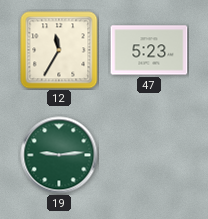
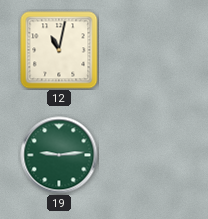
12: 11:35 -> 11:02 (59, 50)
47: 5:23 -> none (149, 50)
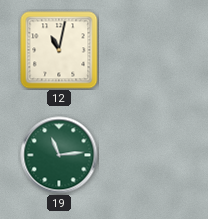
19: 9:14 -> 11:14 (59, 155)
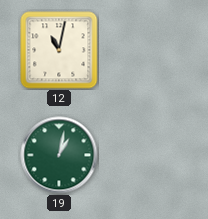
19: 11:14 -> 1:02 (59, 155)
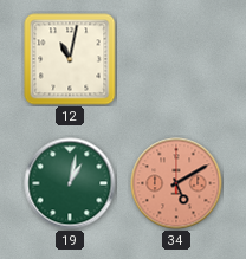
34: none -> 5:10 (176, 183)
